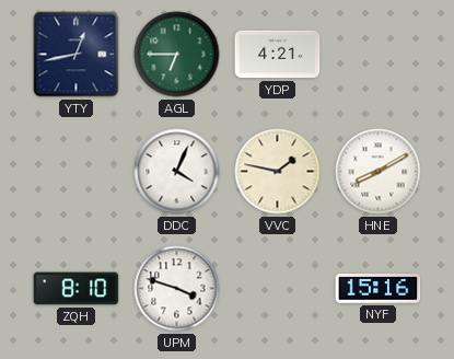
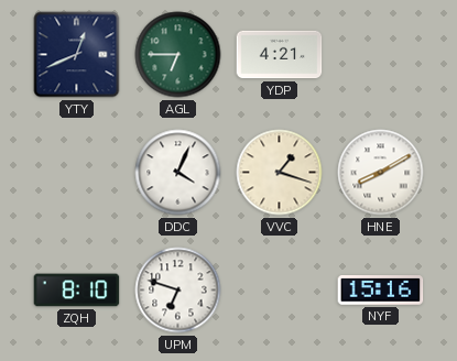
YTY: 12:43 -> 12:41 (77, 55)
VVC: 1:47 -> 1:18 (280, 173)
UPM: 3:48 -> 6:48 (178, 291)
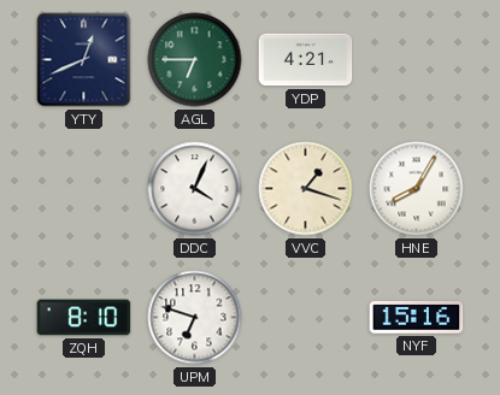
HNE: 8:10 -> 8:05 (417, 189)
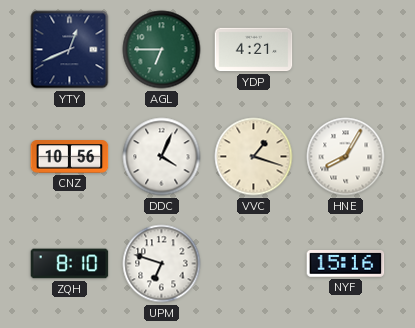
CNZ: none -> 10:56 (70, 157)
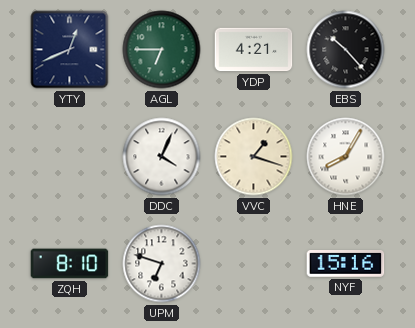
EBS: none -> 10:23 (346, 50)
CNZ: 10:56 -> none (70, 157)
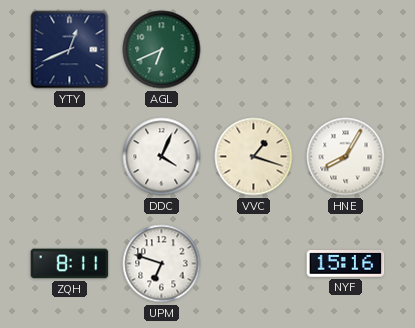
AGL: 6:45 -> 6:41 (162, 50)
YDP: 4:21 -> none (254, 50)
EBS: 10:23 -> none (346, 50)
ZQH: 8:10 -> 8:11 (70, 264)
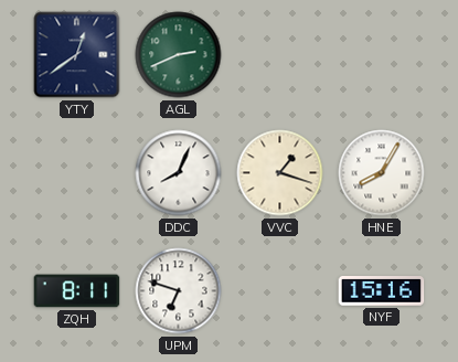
YTY: 12:41 -> 12:39 (77, 55)
AGL: 6:41 -> 2:41 (179, 55)
DDC: 4:04 -> 8:04 (179, 173)
